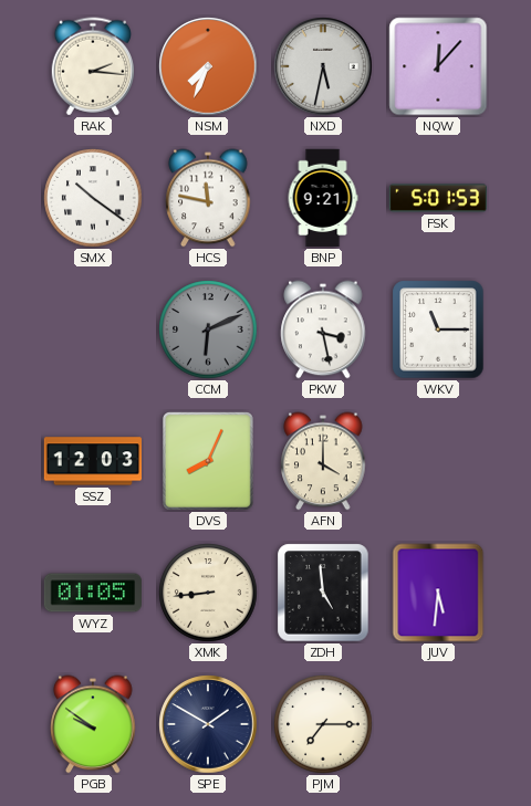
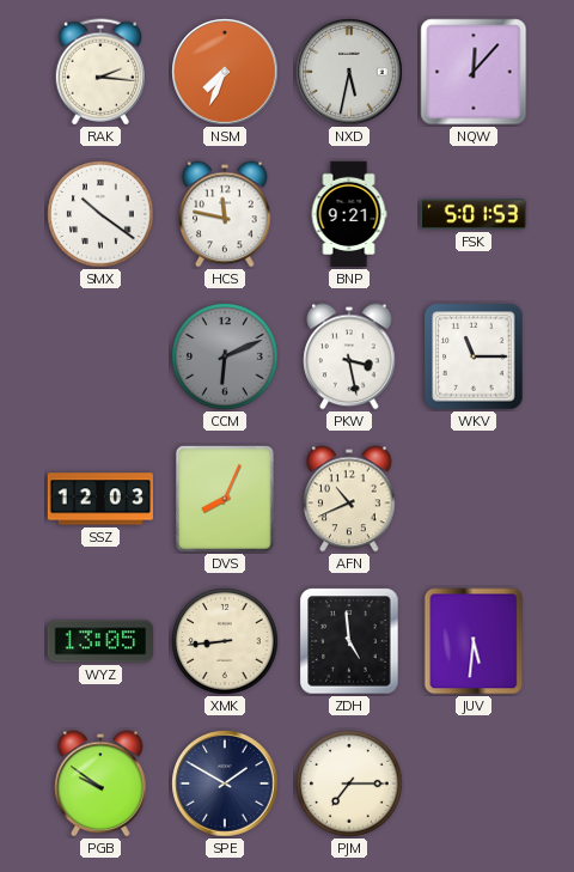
AFN: 4:00 -> 10:41 (349, 499)
WYZ: 01:05 -> 13:05 (99, 641)
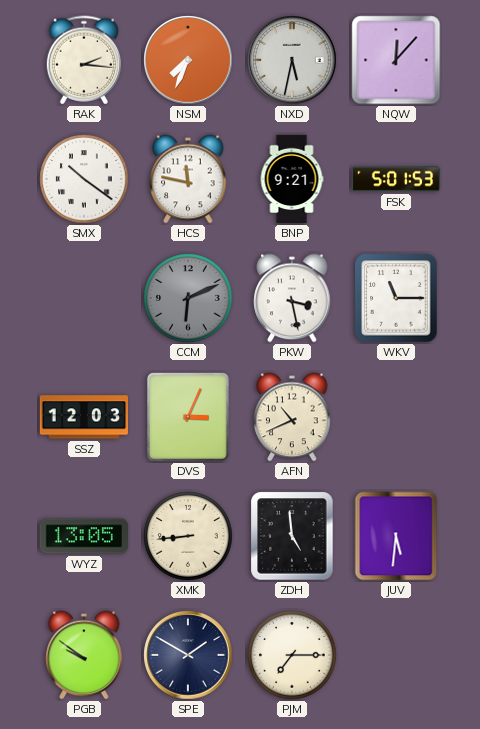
DVS: 8:04 -> 3:04 (188, 417)
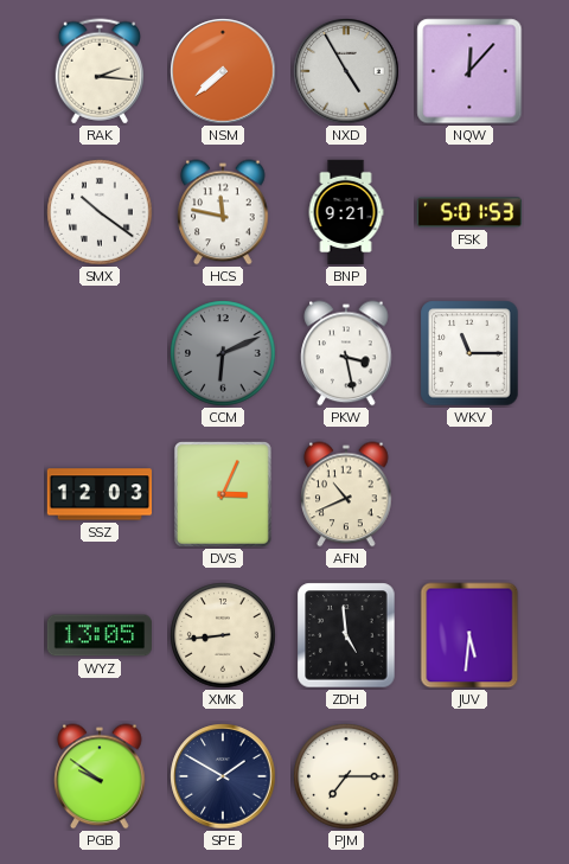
NSM: 7:34 -> 7:38 (223, 71)
NXD: 5:32 -> 4:55 (346, 71)
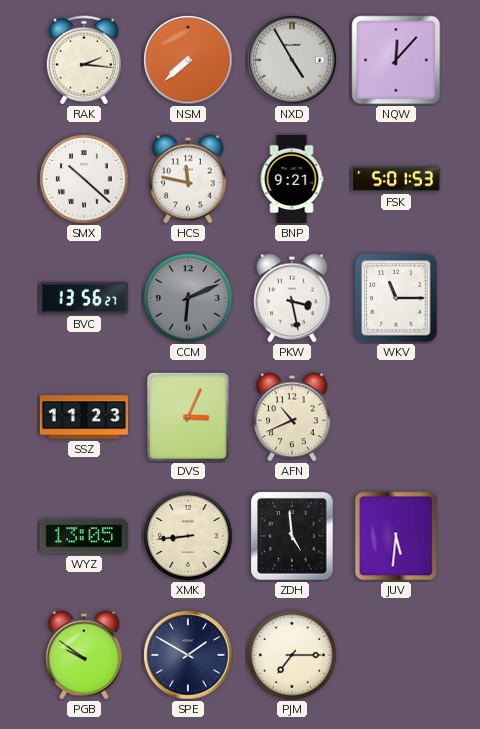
SMX: 10:21 -> 10:22 (84, 179)
BVC: none -> 13:56 (83, 298)
SSZ: 12:03 -> 11:23 (83, 417)
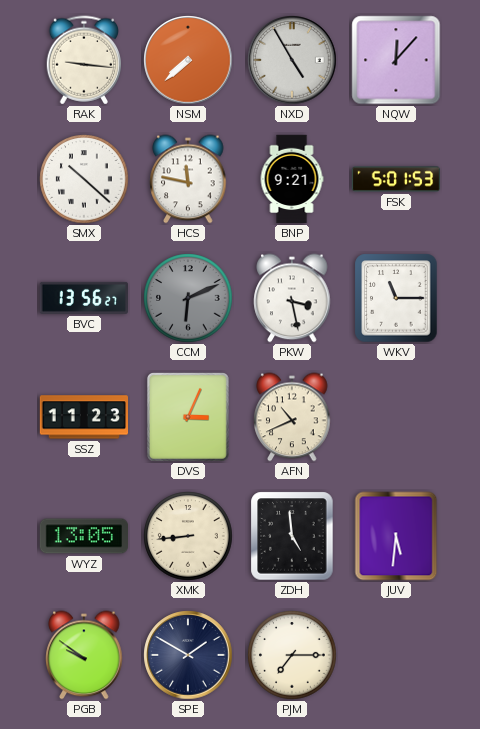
RAK: 2:16 -> 9:16 (83, 60)
